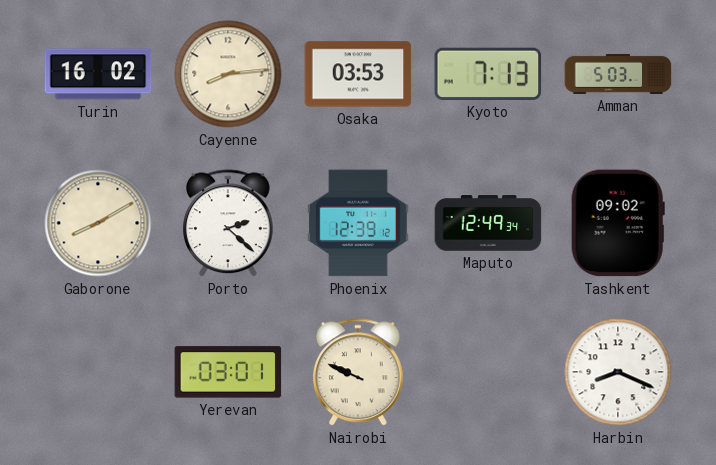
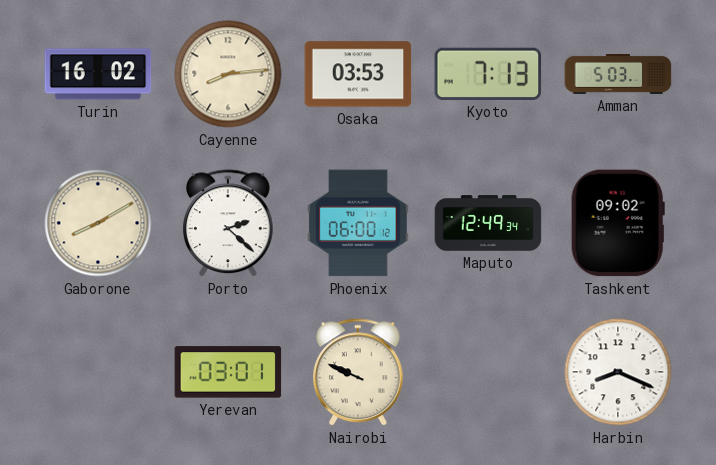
Phoenix: 12:39 -> 06:00 (358, 223)
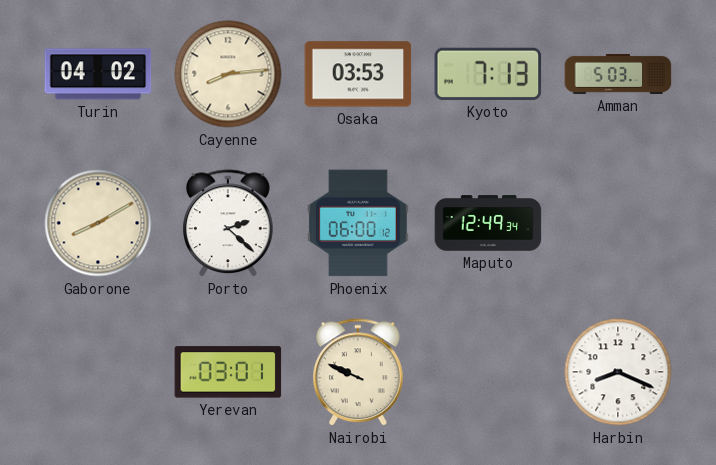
Turin: 16:02 -> 04:02 (98, 74)
Tashkent: 09:02 -> none (618, 223)
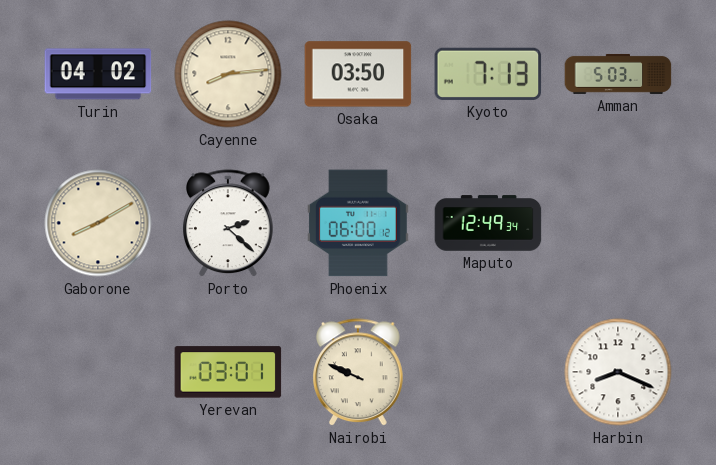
Osaka: 03:53 -> 03:50 (358, 74)
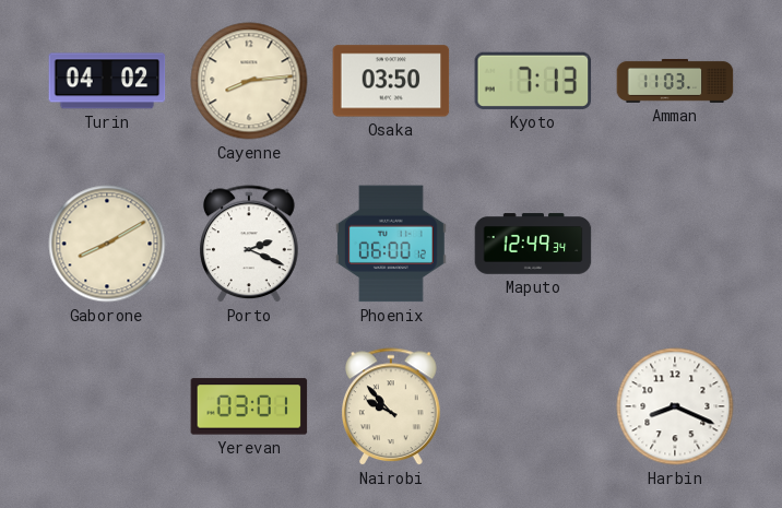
Amman: 5:03 -> 11:03 (675, 81)
Porto: 2:22 -> 2:19 (250, 245)
Nairobi: 9:49 -> 9:53 (392, 407)
